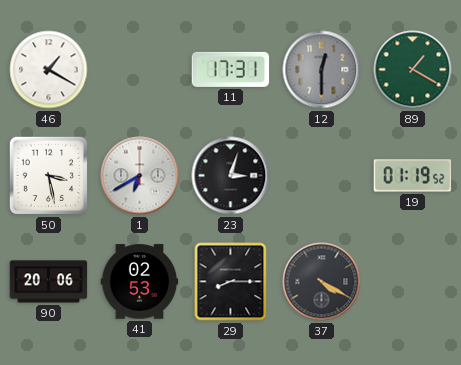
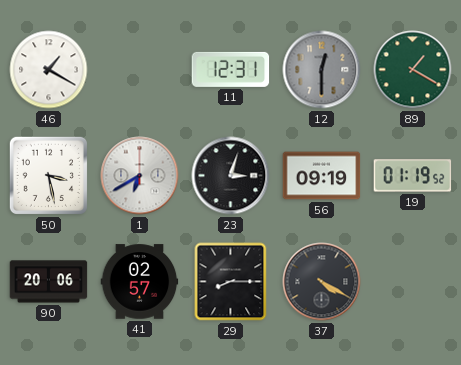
11: 17:31 -> 12:31 (231, 69)
56: none -> 09:19 (322, 176)
41: 02:53 -> 02:57 (140, 282)
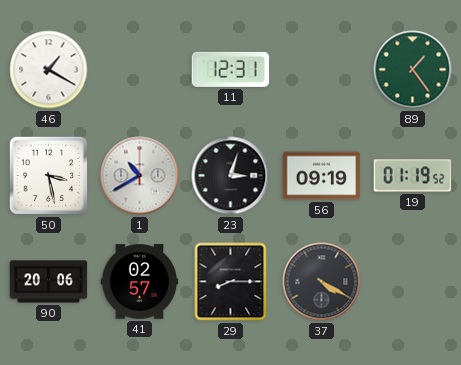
12: 12:30 -> none (322, 70)
89: 1:20 -> 1:24 (413, 70)
1: 6:40 -> 10:40 (140, 176)
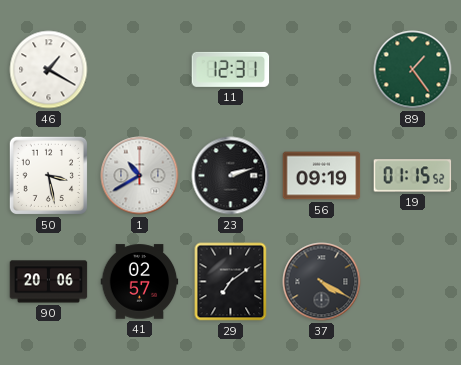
23: 3:03 -> 2:12 (231, 176)
19: 01:19 -> 01:15 (413, 176)
29: 8:15 -> 7:09 (231, 282)
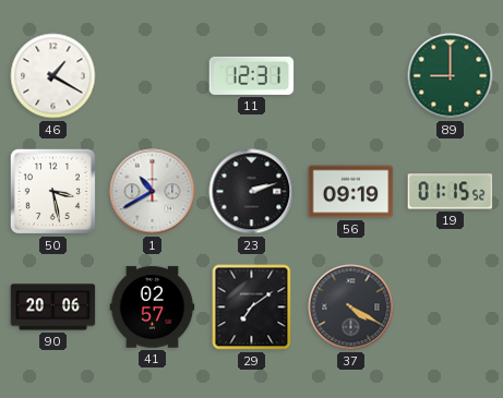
89: 1:24 -> 9:00 (451, 76)
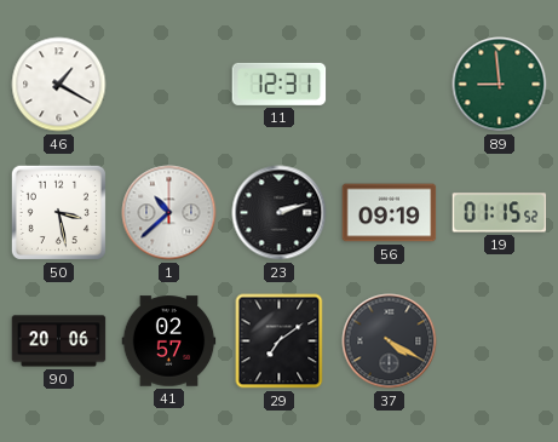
89: 9:00 -> 8:59 (500, 85)
1: 10:40 -> 10:38 (169, 213)
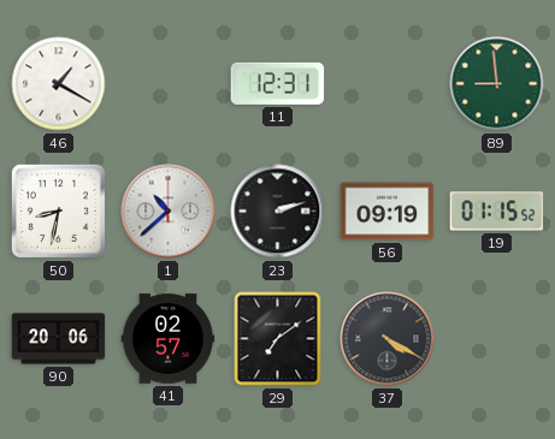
50: 3:28 -> 8:32 (58, 210)
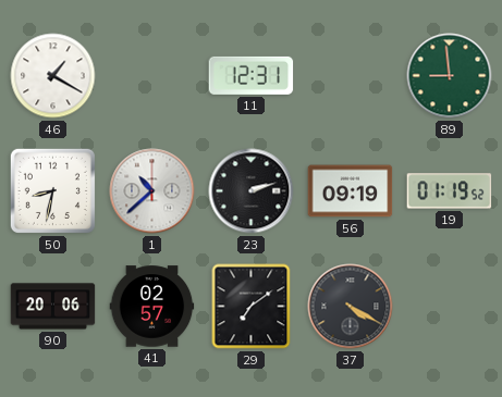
19: 01:15 -> 01:19 (450, 191)
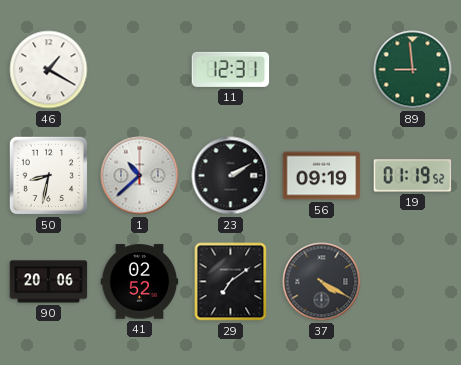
23: 2:12 -> 2:10 (231, 176)
41: 02:57 -> 02:52 (140, 282)
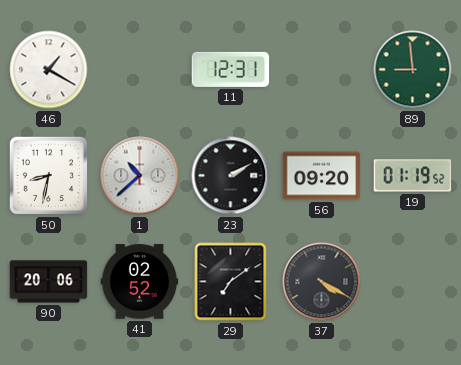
56: 09:19 -> 09:20 (322, 176)
